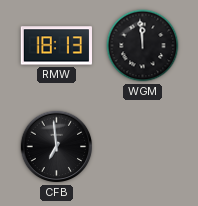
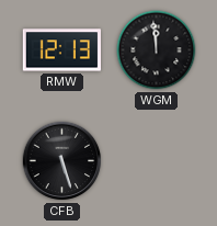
RMW: 18:13 -> 12:13 (61, 50)
CFB: 6:59 -> 5:27 (62, 161)
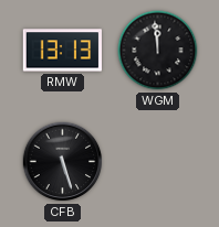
RMW: 12:13 -> 13:13 (62, 51)
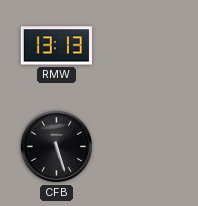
WGM: 11:59 -> none (158, 51)
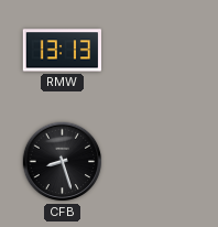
CFB: 5:27 -> 8:27 (63, 162)
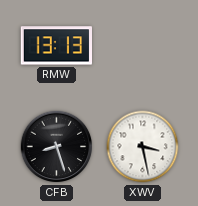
XWV: none -> 3:28 (143, 147)
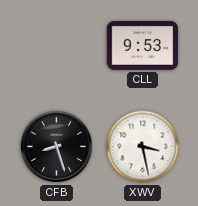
RMW: 13:13 -> none (56, 46)
CLL: none -> 9:53 (143, 45)
